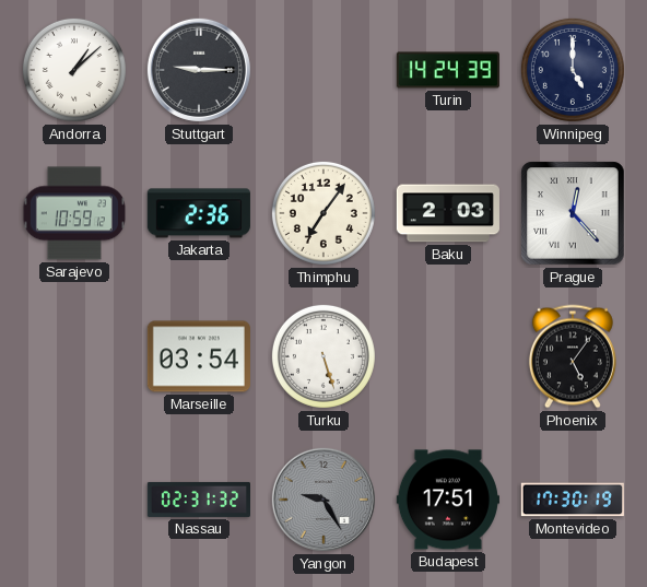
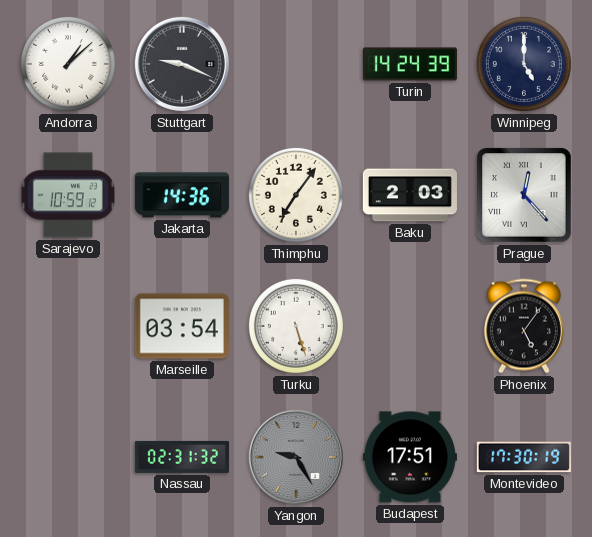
Stuttgart: 9:15 -> 9:19 (182, 64)
Jakarta: 2:36 -> 14:36 (182, 195)
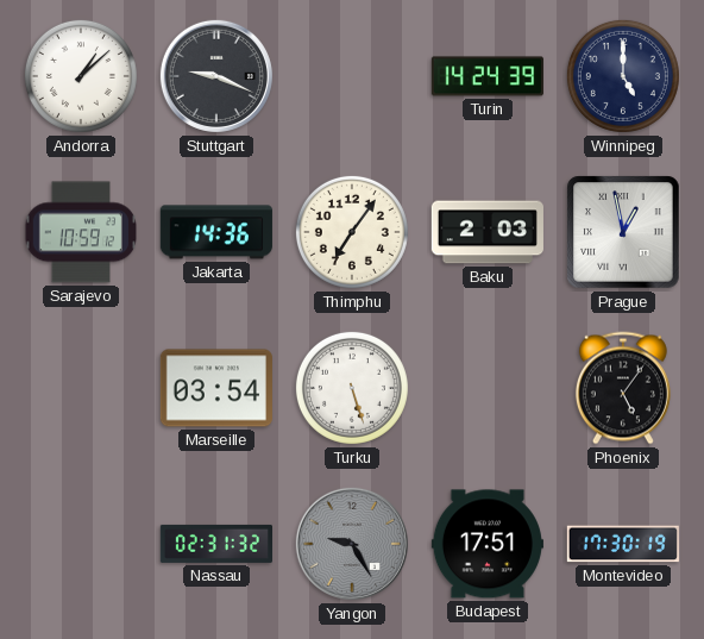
Prague: 12:23 -> 12:58 (623, 232)
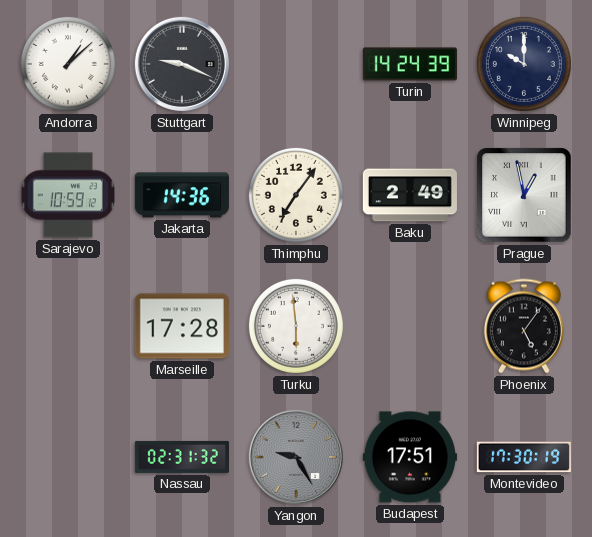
Winnipeg: 5:00 -> 10:00 (524, 64)
Baku: 2:03 -> 2:49 (410, 195)
Marseille: 03:54 -> 17:28 (182, 326)
Turku: 5:27 -> 5:59 (296, 326)
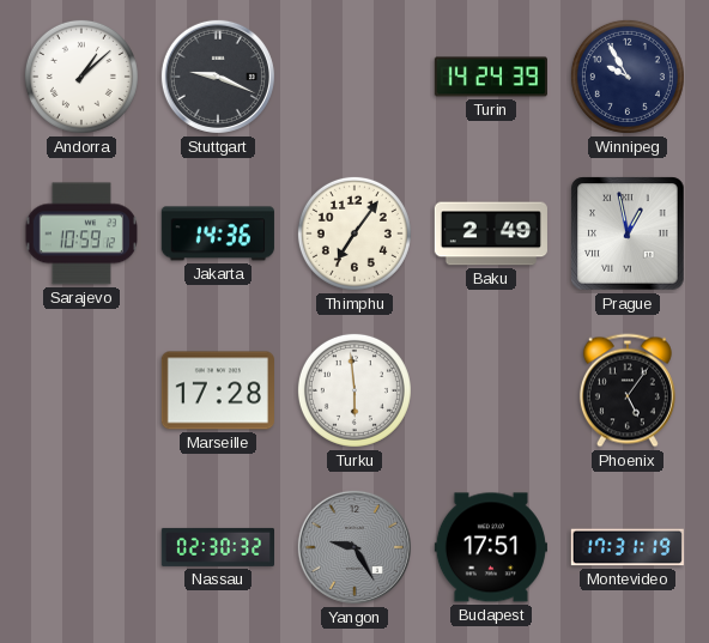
Winnipeg: 10:00 -> 9:55 (628, 77)
Nassau: 02:31 -> 02:30 (217, 547)
Montevideo: 17:30 -> 17:31 (628, 547)
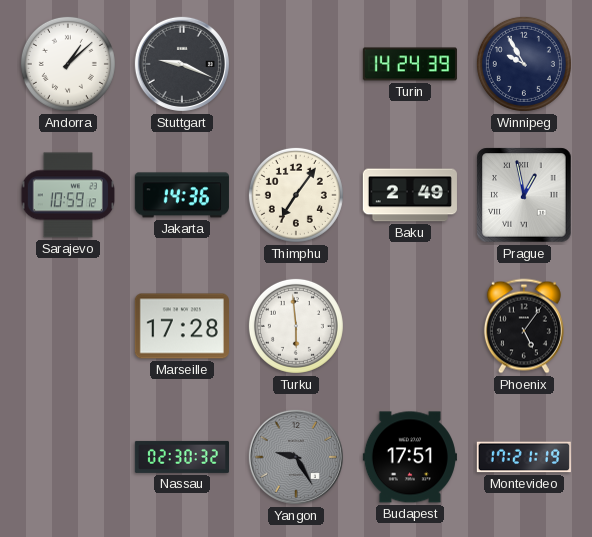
Montevideo: 17:31 -> 17:21 (524, 457)
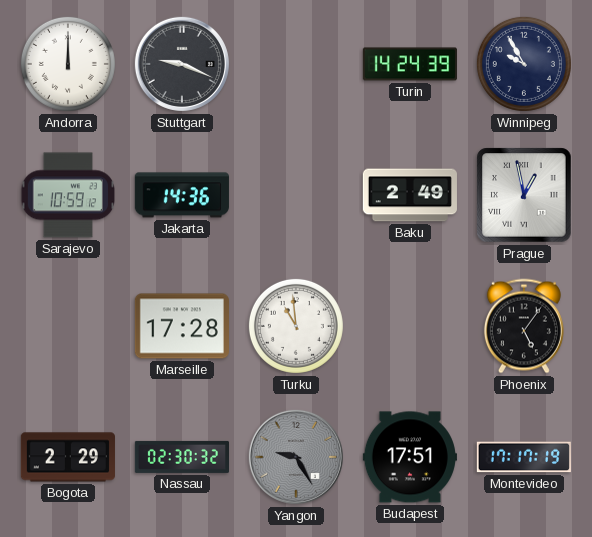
Andorra: 1:08 -> 12:00 (68, 64)
Thimphu: 7:06 -> none (296, 195)
Turku: 5:59 -> 10:59 (296, 326)
Bogota: none -> 2:29 (68, 457)
Montevideo: 17:21 -> 17:17 (524, 457)
